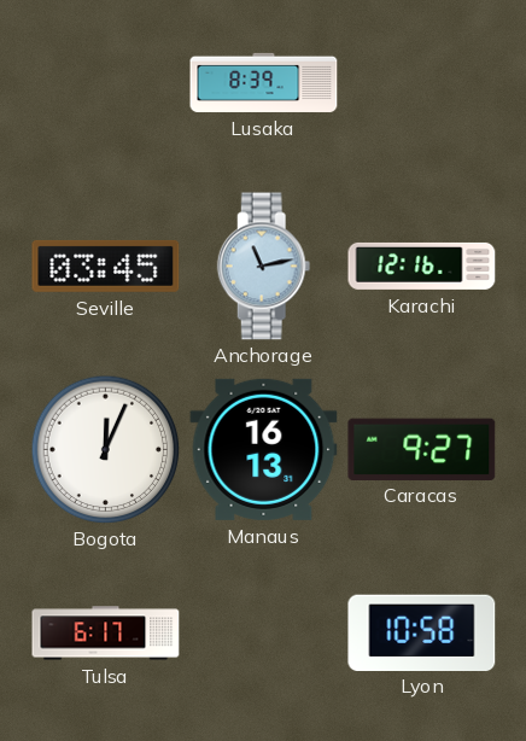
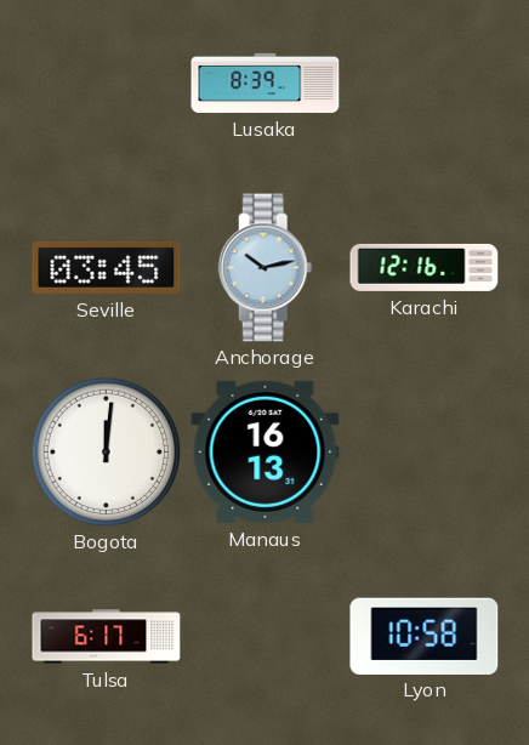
Anchorage: 11:13 -> 10:13 (266, 268)
Bogota: 12:04 -> 12:01 (106, 451)
Caracas: 9:27 -> none (422, 449)
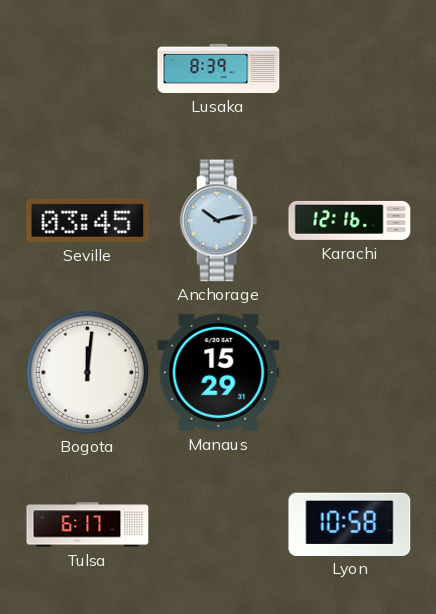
Manaus: 16:13 -> 15:29 (219, 372)
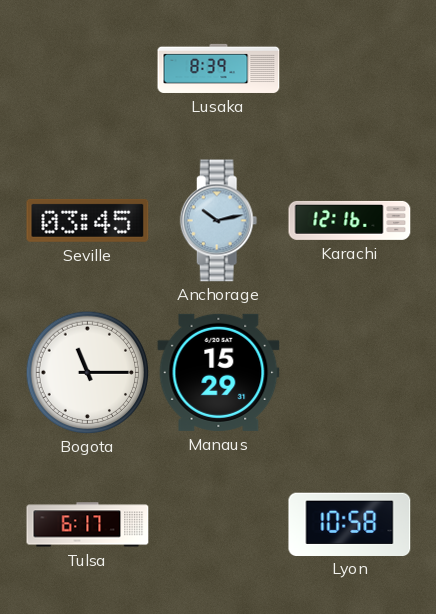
Bogota: 12:01 -> 11:15 (87, 372)
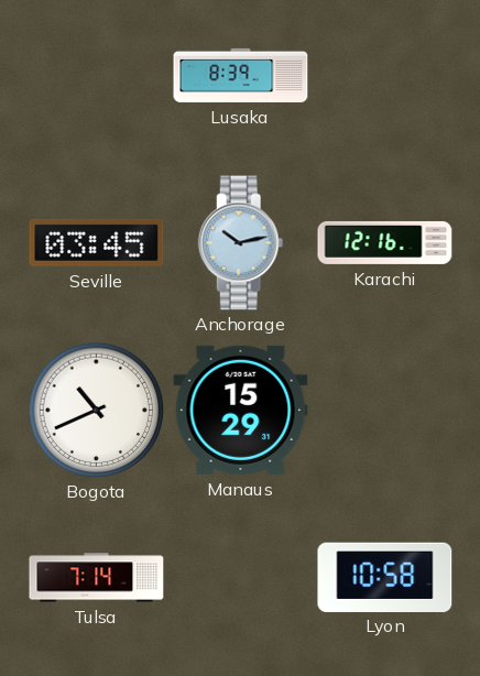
Bogota: 11:15 -> 10:41 (96, 410)
Tulsa: 6:17 -> 7:14 (97, 578)
